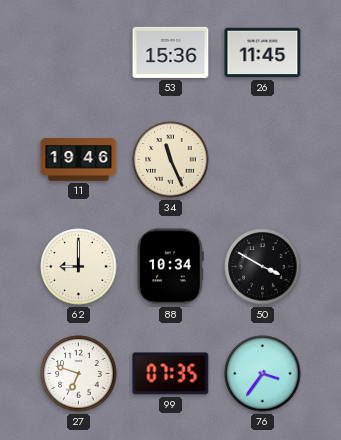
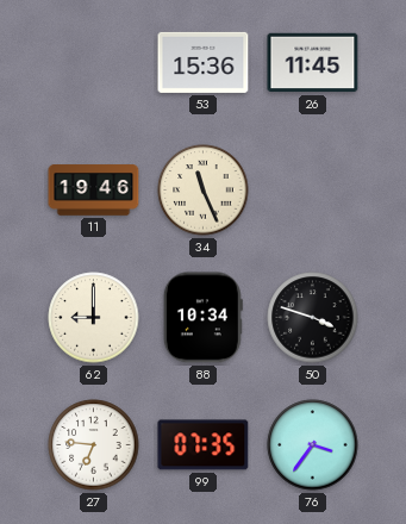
50: 3:50 -> 3:48 (313, 318)
27: 6:48 -> 6:46 (94, 445)
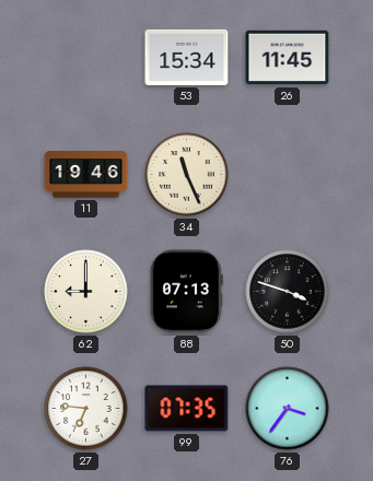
53: 15:36 -> 15:34 (187, 57)
88: 10:34 -> 07:13 (186, 292)
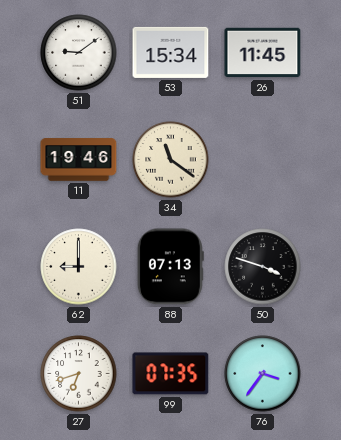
51: none -> 9:09 (79, 53)
34: 11:26 -> 11:21 (171, 160)
27: 6:46 -> 6:42 (79, 374)
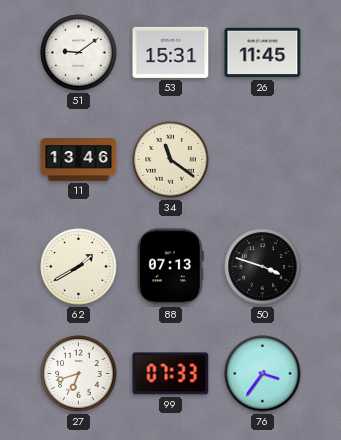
53: 15:34 -> 15:31 (171, 52)
11: 19:46 -> 13:46 (79, 160)
62: 9:00 -> 1:40 (79, 267)
99: 07:35 -> 07:33 (171, 374)
